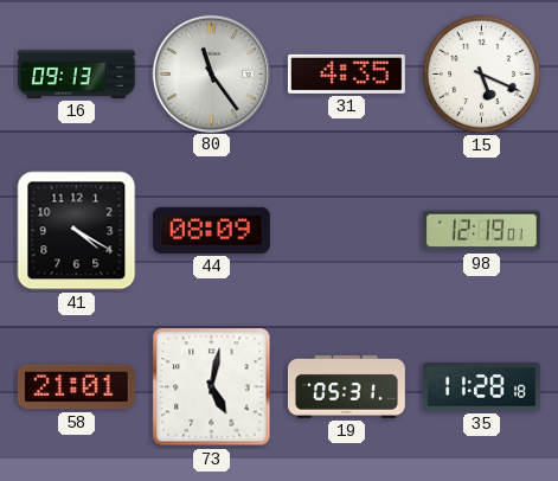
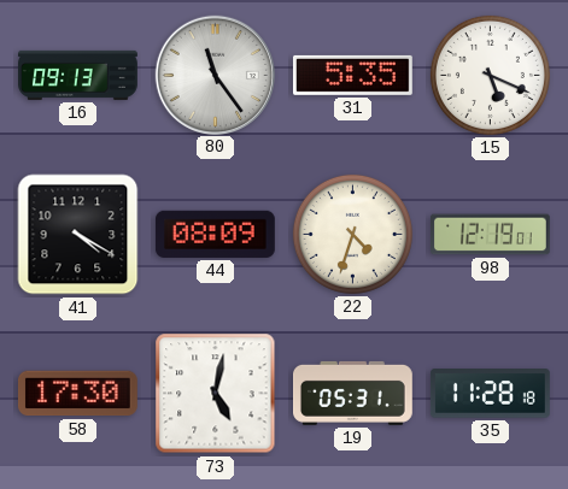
31: 4:35 -> 5:35 (352, 75)
22: none -> 4:33 (352, 234)
58: 21:01 -> 17:30 (77, 394)
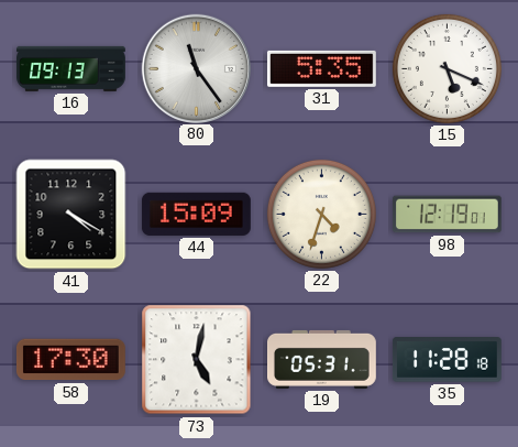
44: 08:09 -> 15:09 (196, 214)
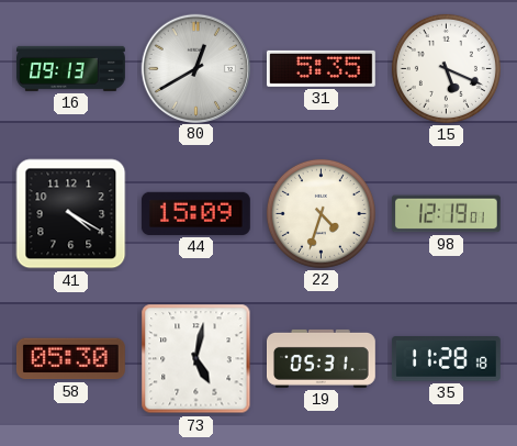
80: 11:24 -> 12:40 (195, 68)
58: 17:30 -> 05:30 (70, 359)
